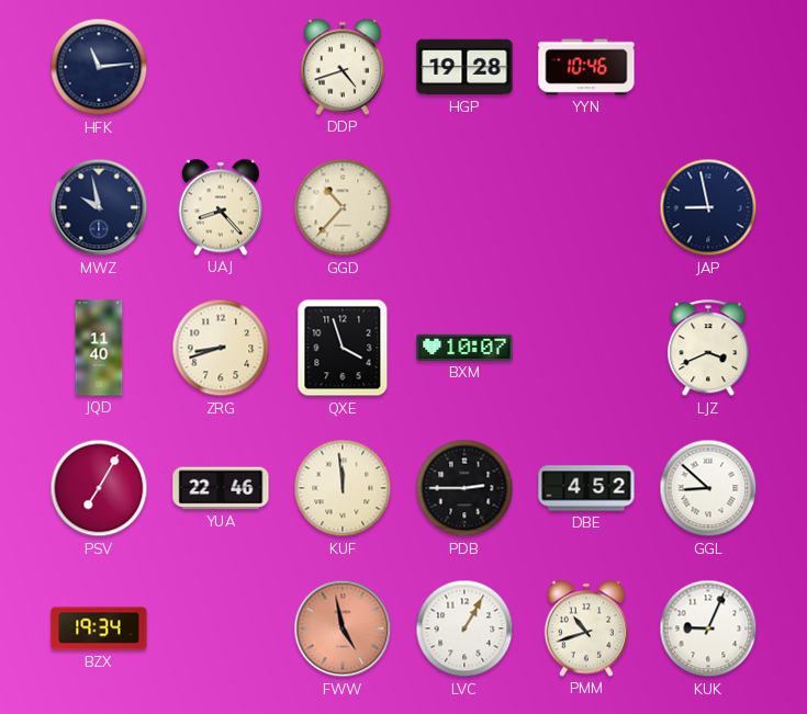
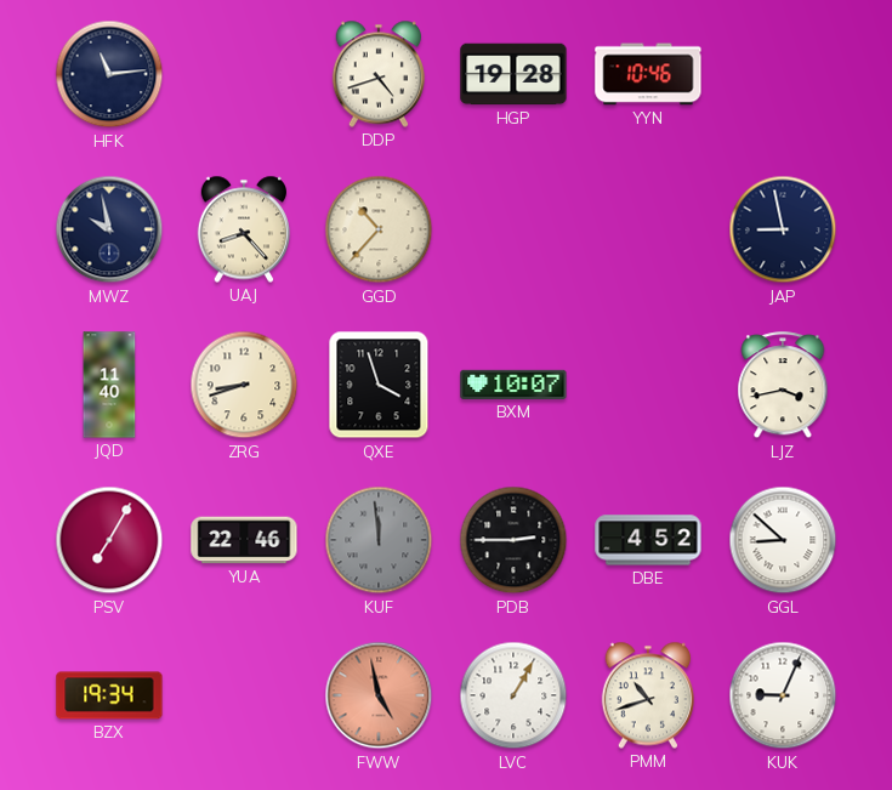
LJZ: 3:41 -> 3:43 (783, 386)
KUF dial: cream -> grey (379, 540)
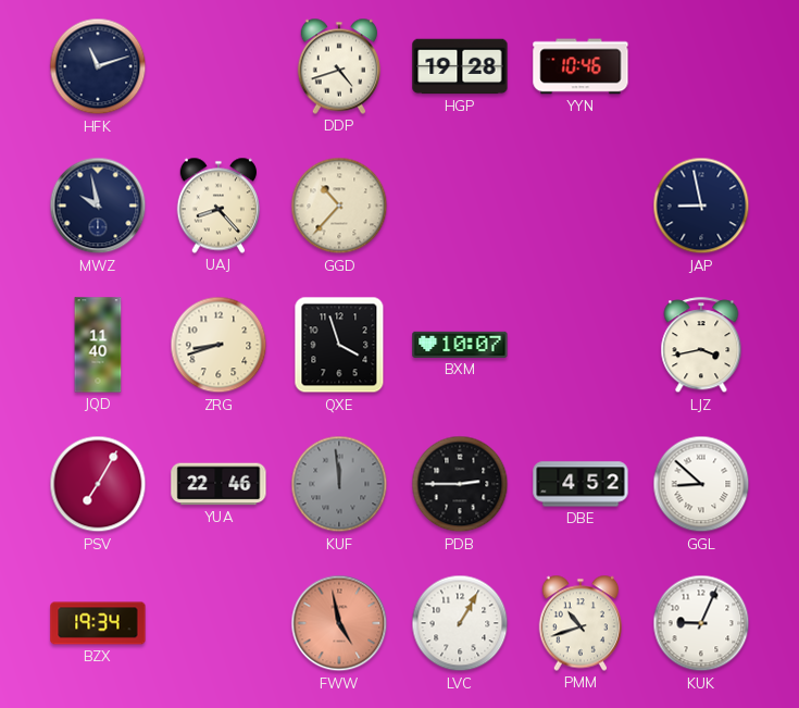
HFK: 11:14 -> 11:12 (98, 66)
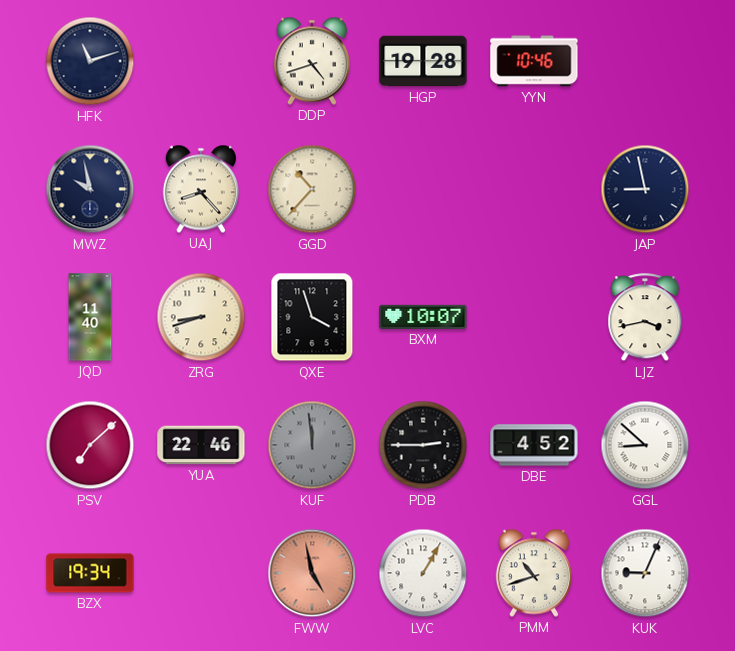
PSV: 7:05 -> 7:08 (90, 445)
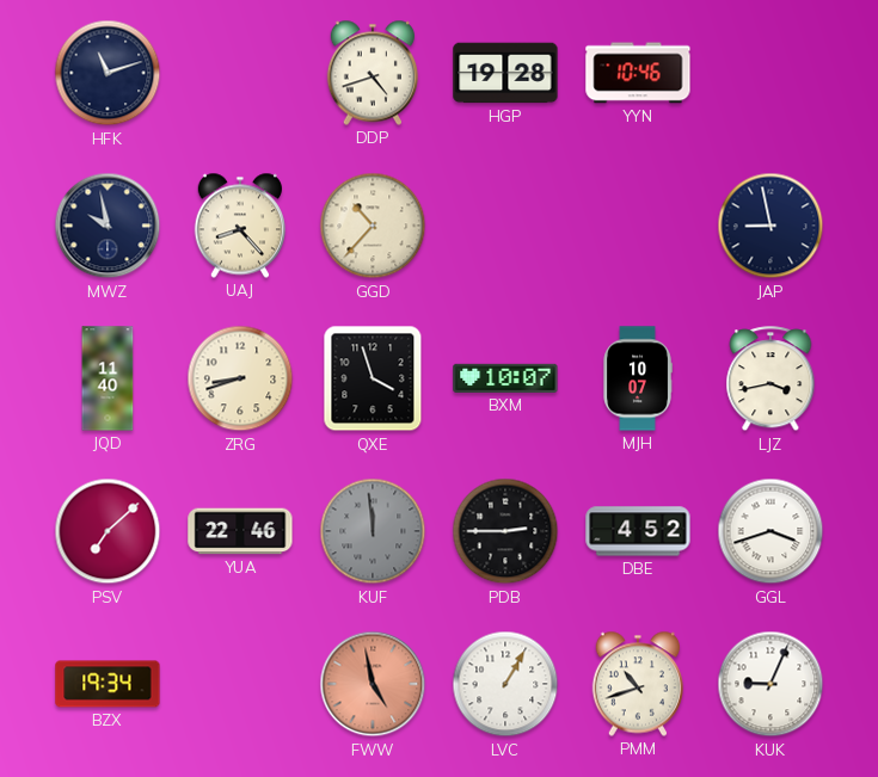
MJH: none -> 10:07 (638, 378)
GGL: 8:52 -> 3:42 (770, 531)
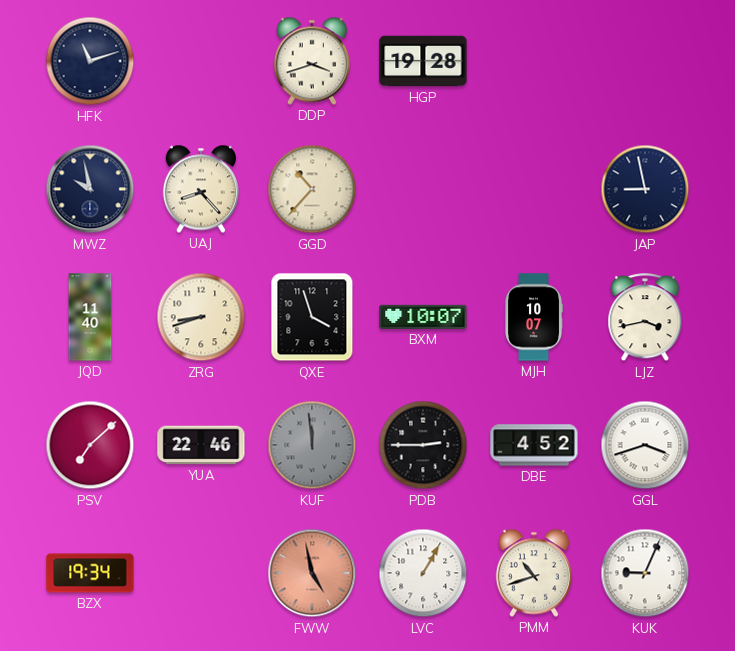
DDP: 4:42 -> 3:42 (311, 61)
YYN: 10:46 -> none (638, 73)
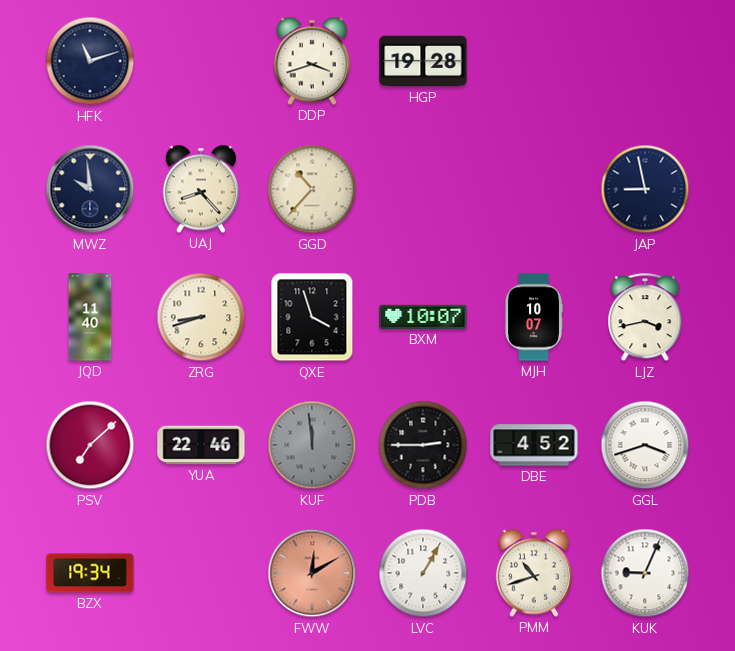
MWZ: 9:58 -> 9:59 (90, 189)
FWW: 4:58 -> 12:10 (312, 573)
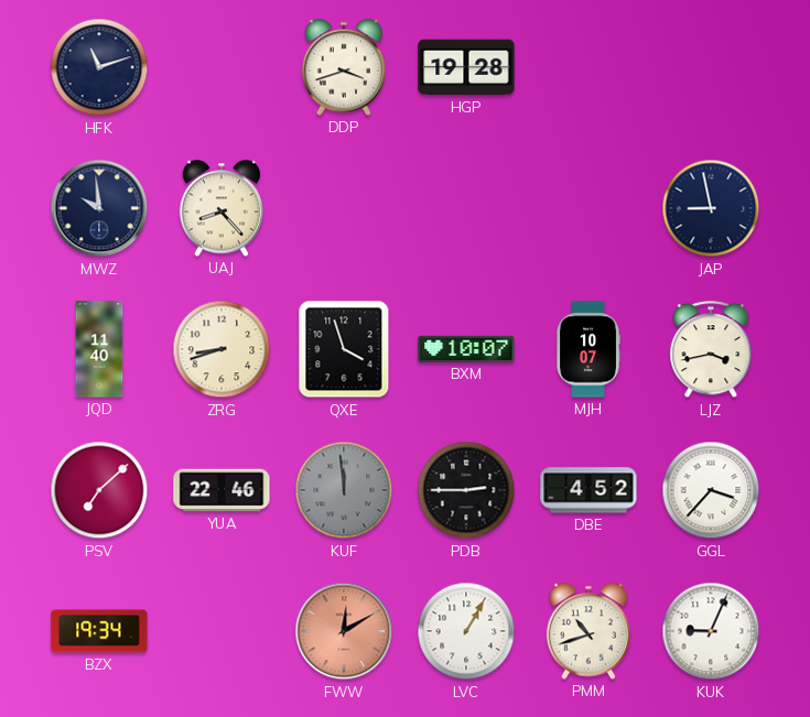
GGD: 10:37 -> none (312, 189)
GGL: 3:42 -> 3:37 (711, 490)
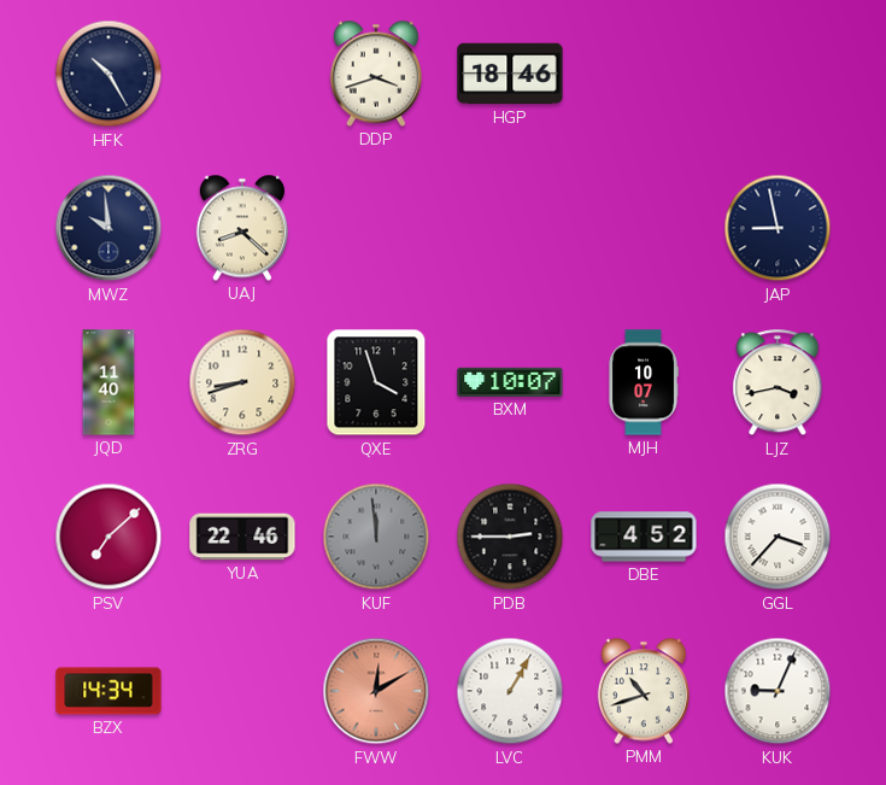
HFK: 11:12 -> 10:25 (108, 74)
HGP: 19:28 -> 18:46 (510, 74)
UAJ: 8:23 -> 8:22 (241, 228)
BZX: 19:34 -> 14:34 (108, 691)
